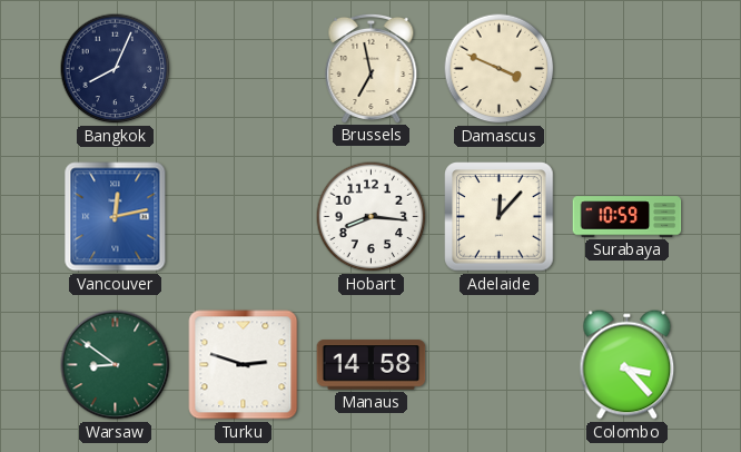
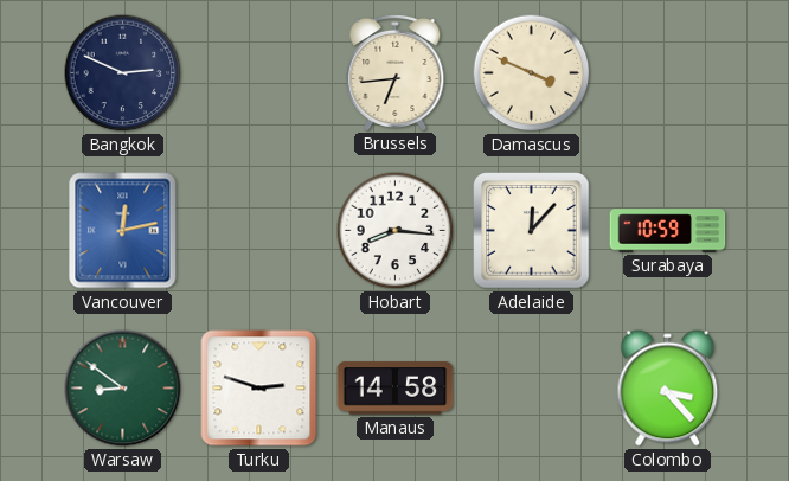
Bangkok: 8:04 -> 2:49 (123, 73)
Brussels: 6:58 -> 6:44 (396, 72)
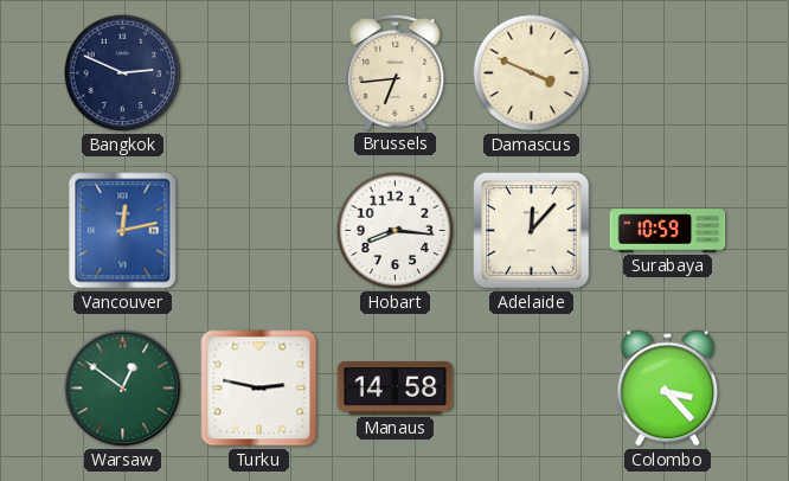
Warsaw: 8:51 -> 12:51 (123, 389)
Turku: 2:48 -> 2:47 (259, 389)
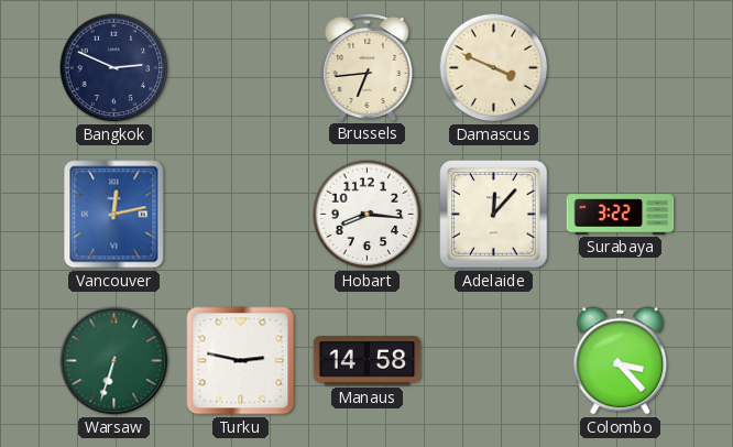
Surabaya: 10:59 -> 3:22 (621, 215)
Warsaw: 12:51 -> 6:33 (114, 361)
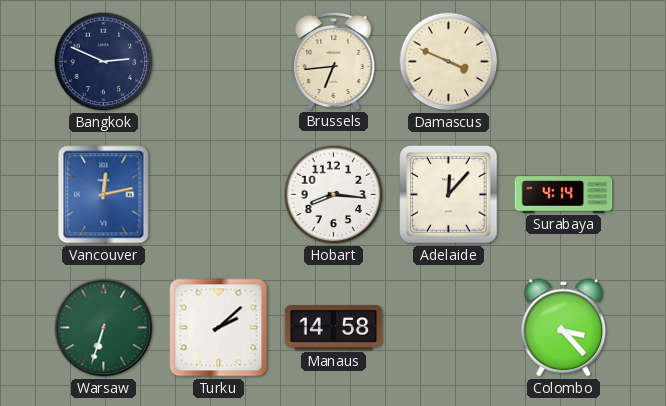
Surabaya: 3:22 -> 4:14 (564, 195)
Turku: 2:47 -> 2:08 (219, 328)
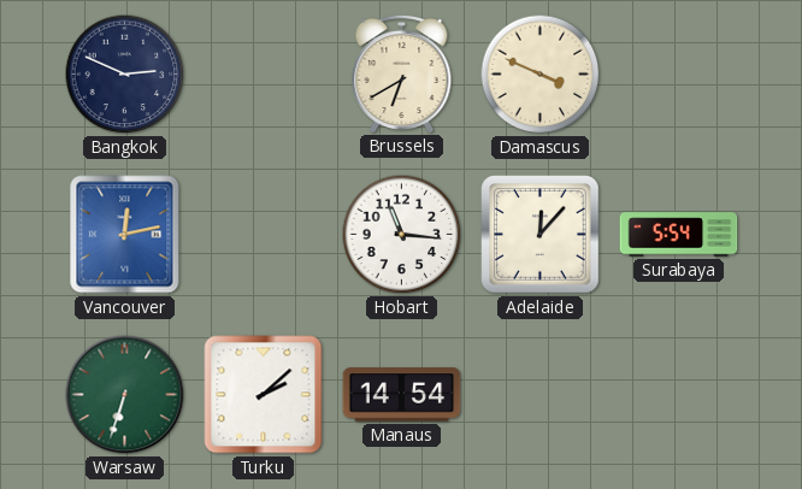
Brussels: 6:44 -> 6:40 (402, 73)
Hobart: 8:16 -> 11:16 (402, 235)
Surabaya: 4:14 -> 5:54 (679, 235)
Manaus: 14:58 -> 14:54 (402, 395)
Colombo: 3:23 -> none (564, 328)
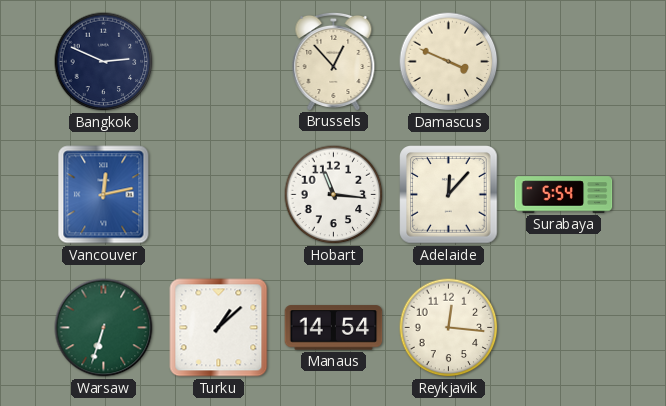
Brussels: 6:40 -> 12:53 (334, 61)
Turku: 2:08 -> 1:08 (219, 328)
Reykjavik: none -> 12:16 (449, 328)
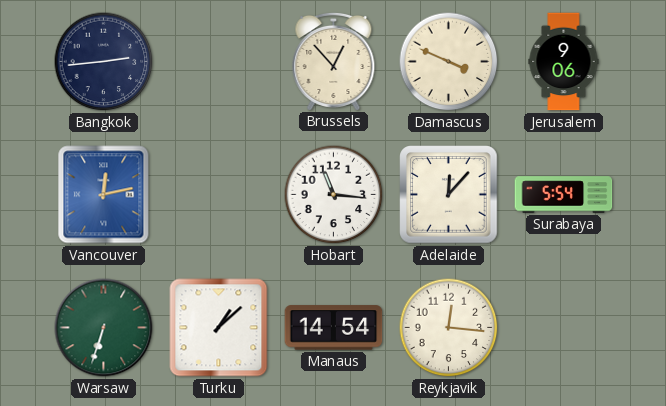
Bangkok: 2:49 -> 2:44 (104, 62)
Jerusalem: none -> 9:06 (564, 62)
